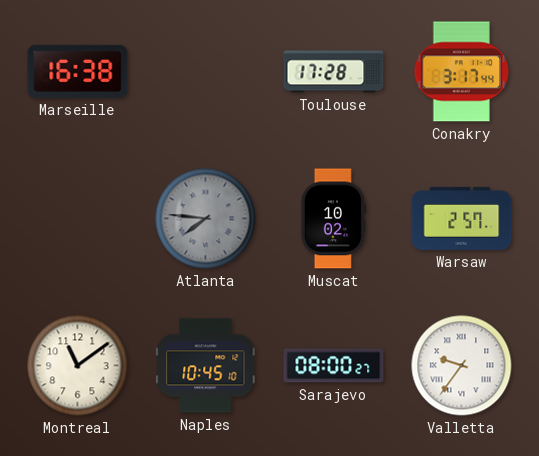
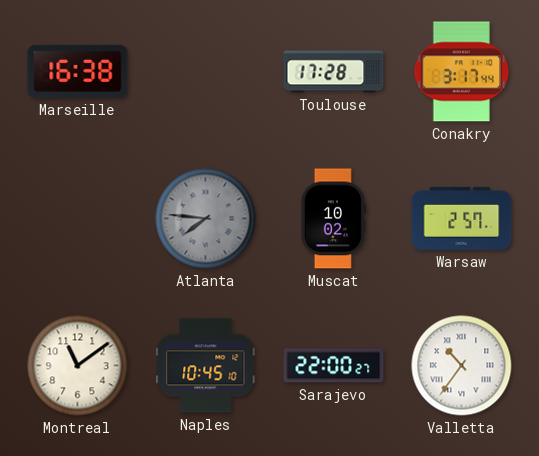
Sarajevo: 08:00 -> 22:00 (334, 366)
Valletta: 9:36 -> 10:36 (462, 366)
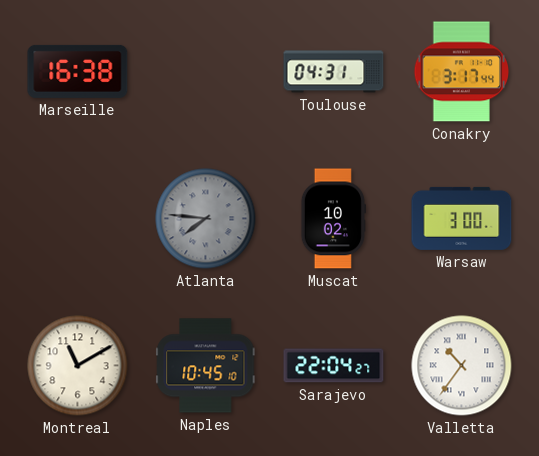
Toulouse: 17:28 -> 04:31 (334, 72)
Warsaw: 2:57 -> 3:00 (462, 218)
Montreal: 11:09 -> 11:10 (78, 366)
Sarajevo: 22:00 -> 22:04 (334, 366)
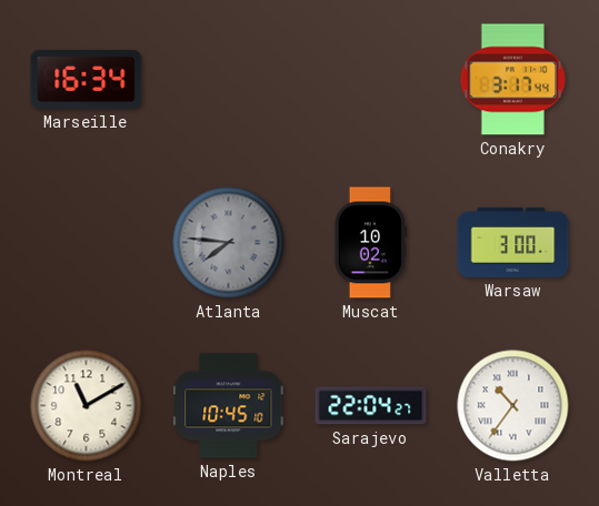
Marseille: 16:38 -> 16:34 (87, 79)
Toulouse: 04:31 -> none (334, 72)
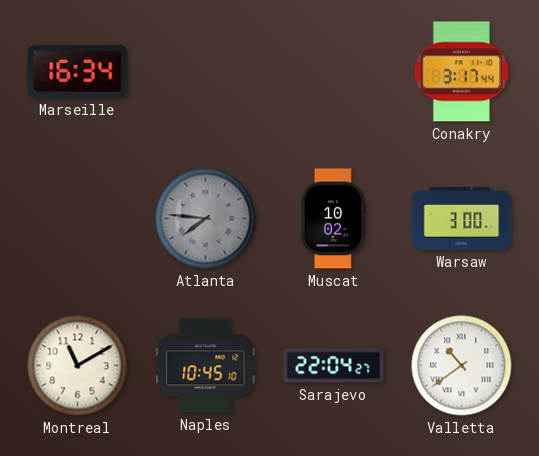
Valletta: 10:36 -> 10:39 (462, 366)
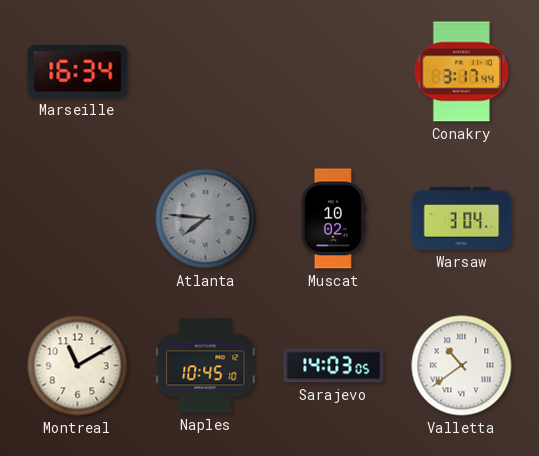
Warsaw: 3:00 -> 3:04 (462, 218)
Sarajevo: 22:04 -> 14:03 (334, 366)
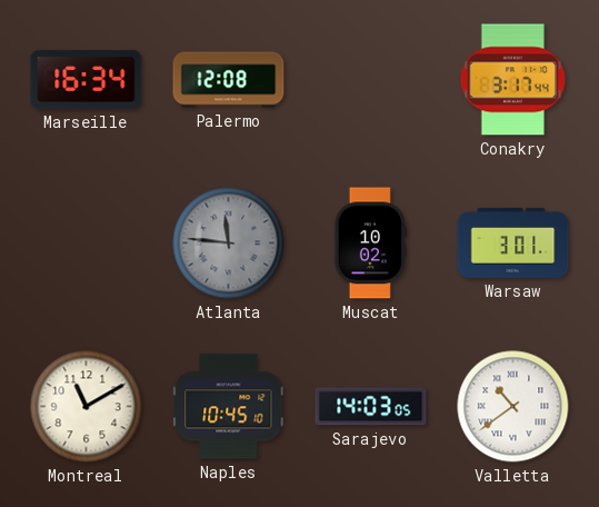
Palermo: none -> 12:08 (229, 80)
Atlanta: 7:46 -> 11:46 (229, 243)
Warsaw: 3:04 -> 3:01 (513, 242)
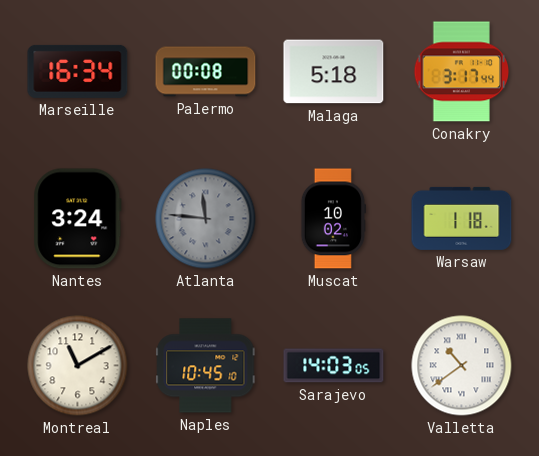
Palermo: 12:08 -> 00:08 (206, 72)
Malaga: none -> 5:18 (334, 72)
Nantes: none -> 3:24 (78, 219)
Warsaw: 3:01 -> 1:18 (462, 218)
